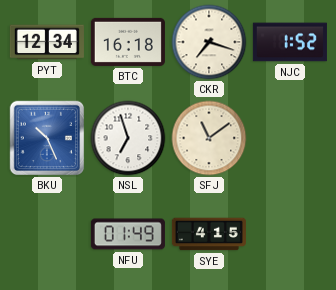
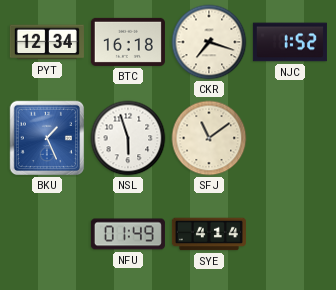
BKU: 10:26 -> 1:26 (47, 138)
NSL: 6:57 -> 5:57 (128, 138)
SYE: 4:15 -> 4:14 (209, 234)
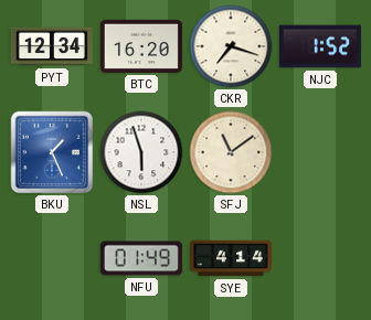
BTC: 16:18 -> 16:20 (141, 46)
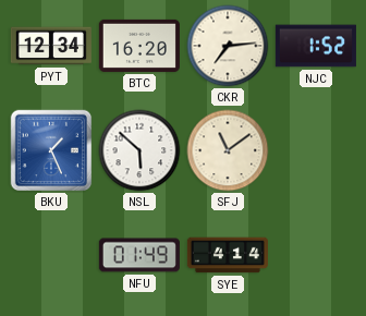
CKR: 7:18 -> 7:14 (228, 46)
NSL: 5:57 -> 5:52 (139, 150)
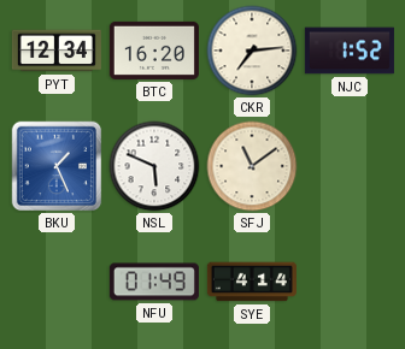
NSL: 5:52 -> 5:49 (154, 166)
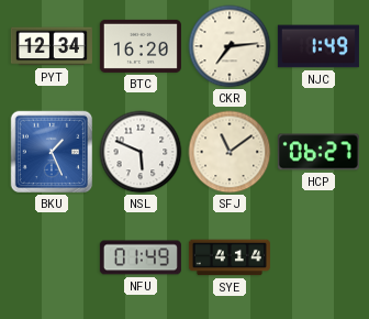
NJC: 1:52 -> 1:49 (318, 46)
HCP: none -> 06:27 (318, 152)
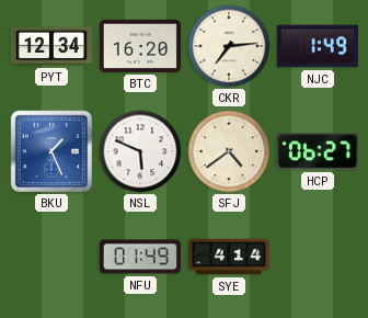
SFJ: 11:09 -> 4:39 (229, 151)
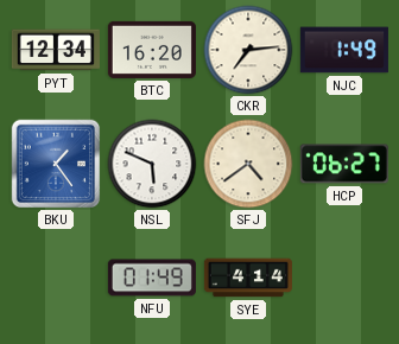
BKU: 1:26 -> 1:24 (56, 164)
